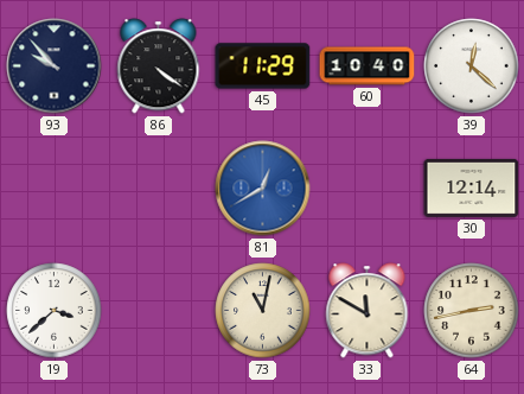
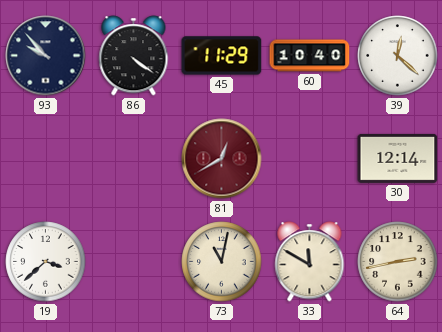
81 dial: blue -> burgundy (222, 159)
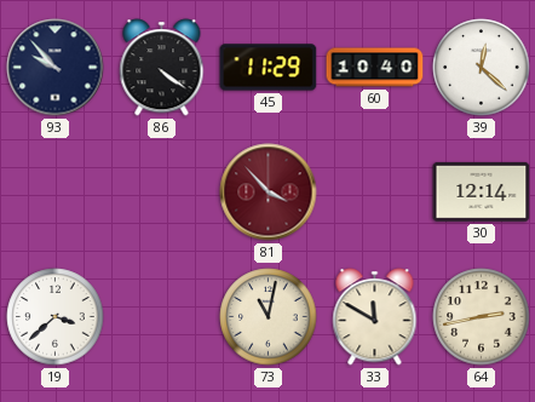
81: 12:40 -> 3:53 (269, 193)
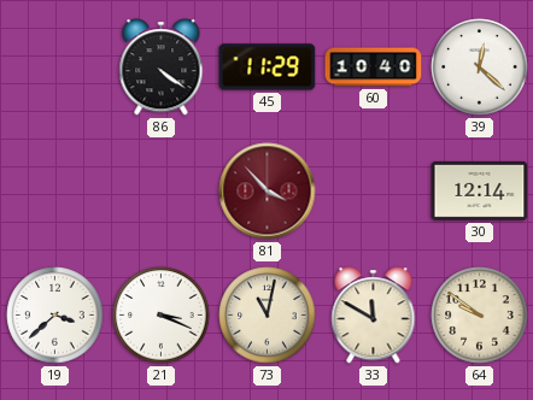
93: 9:53 -> none (56, 68)
21: none -> 3:19 (162, 316)
64: 2:43 -> 9:51 (480, 316)
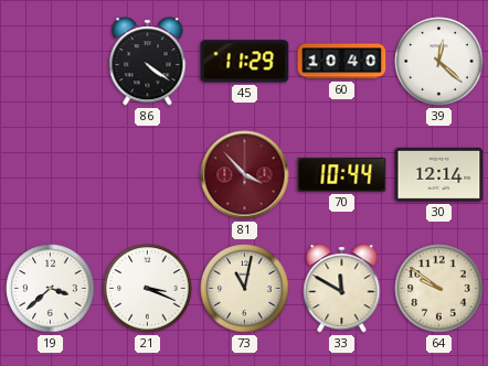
70: none -> 10:44 (342, 175)
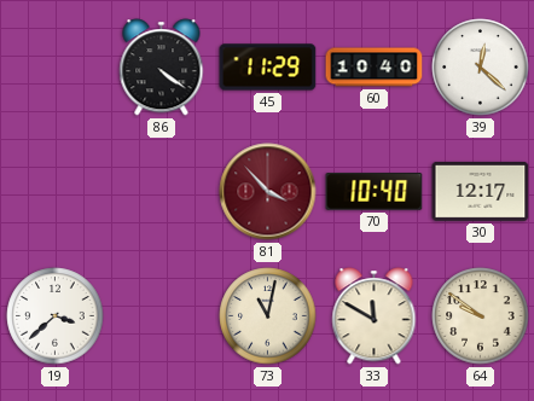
70: 10:44 -> 10:40 (375, 192)
30: 12:14 -> 12:17 (481, 191)
21: 3:19 -> none (148, 289)
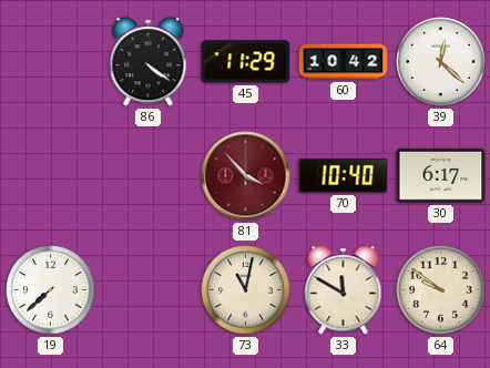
60: 10:40 -> 10:42 (344, 62)
30: 12:17 -> 6:17 (441, 175)
19: 3:38 -> 7:38 (51, 290)
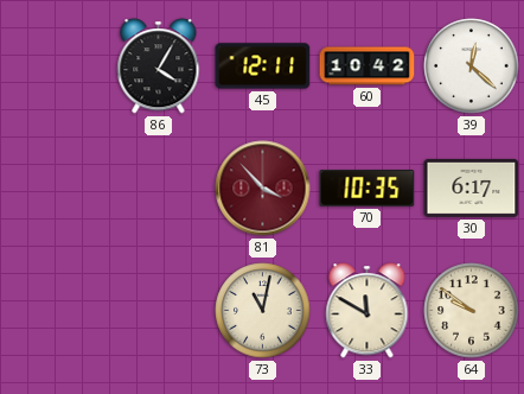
86: 4:21 -> 4:05 (159, 66)
45: 11:29 -> 12:11 (263, 66)
70: 10:40 -> 10:35 (368, 189)
19: 7:38 -> none (51, 290)
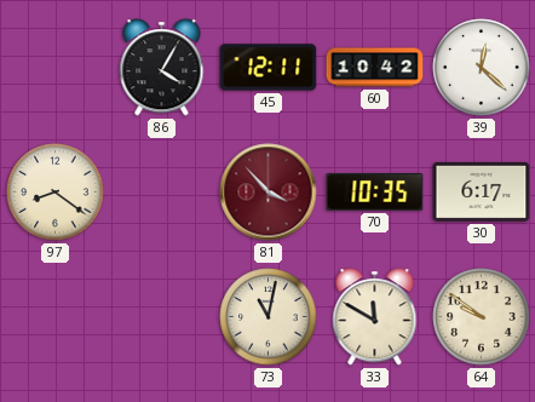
97: none -> 8:21 (56, 193)
